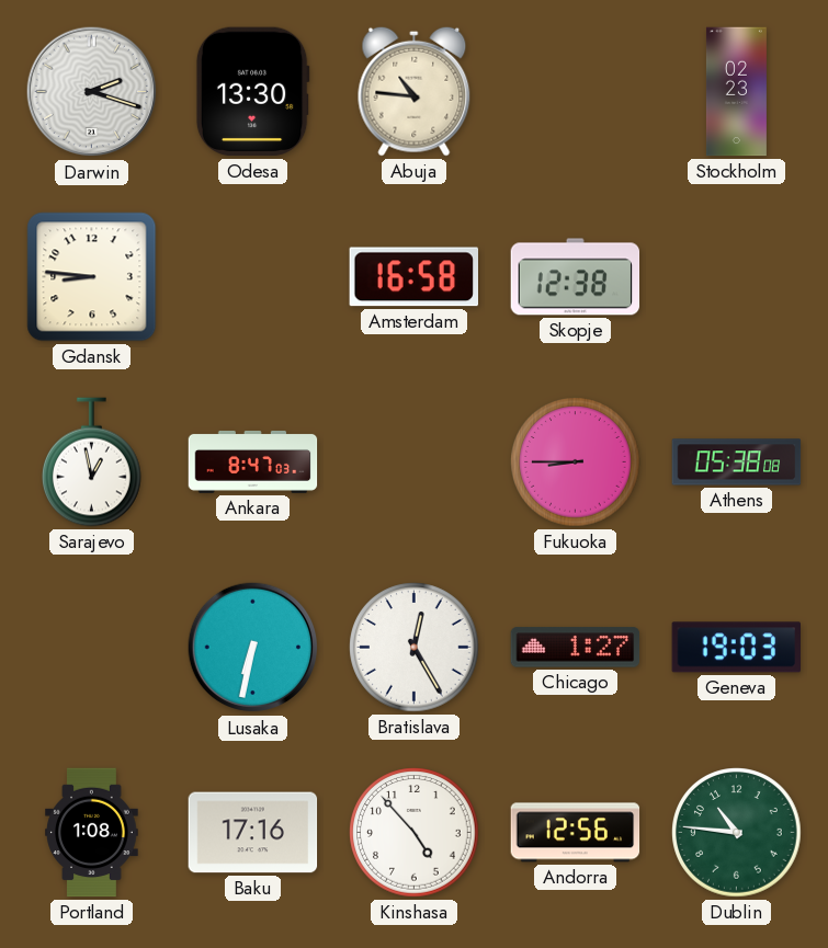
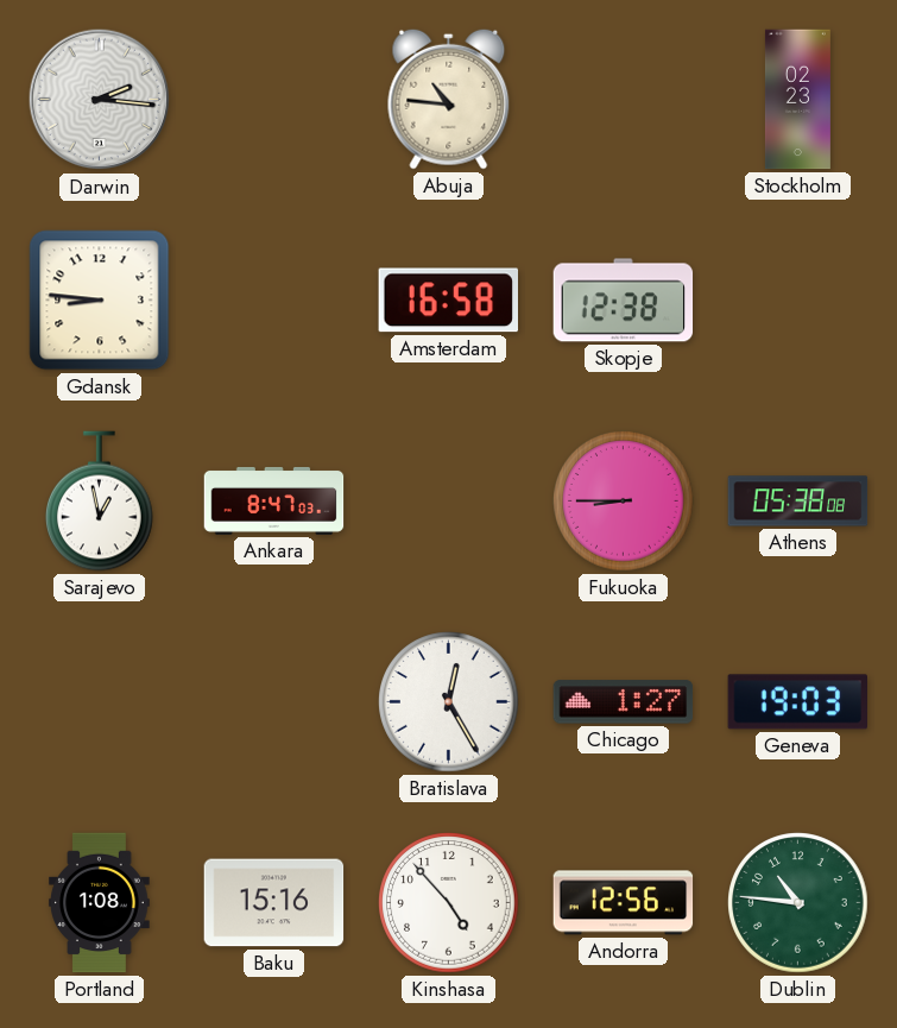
Darwin: 2:18 -> 2:16 (100, 100)
Odesa: 13:30 -> none (252, 92)
Lusaka: 6:32 -> none (253, 648)
Baku: 17:16 -> 15:16 (274, 903)
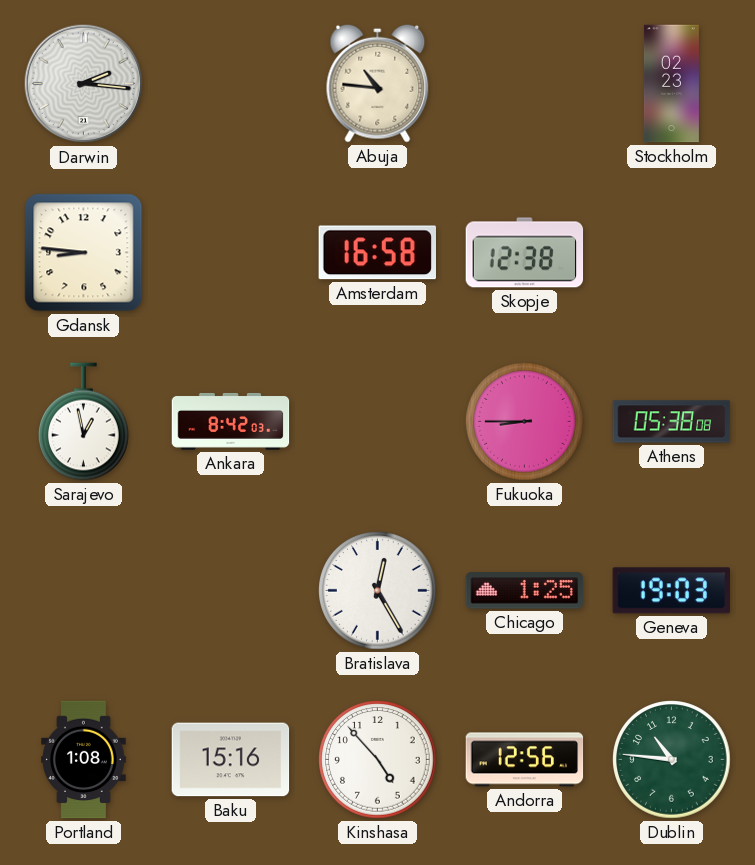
Ankara: 8:47 -> 8:42 (231, 421)
Chicago: 1:27 -> 1:25 (525, 591)
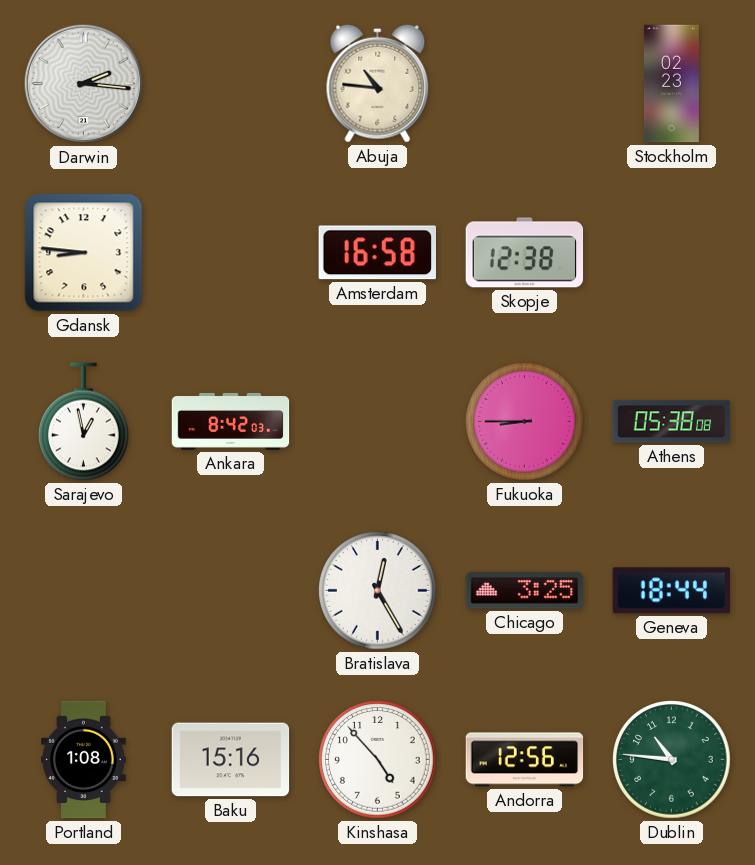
Chicago: 1:25 -> 3:25 (525, 591)
Geneva: 19:03 -> 18:44 (671, 591)
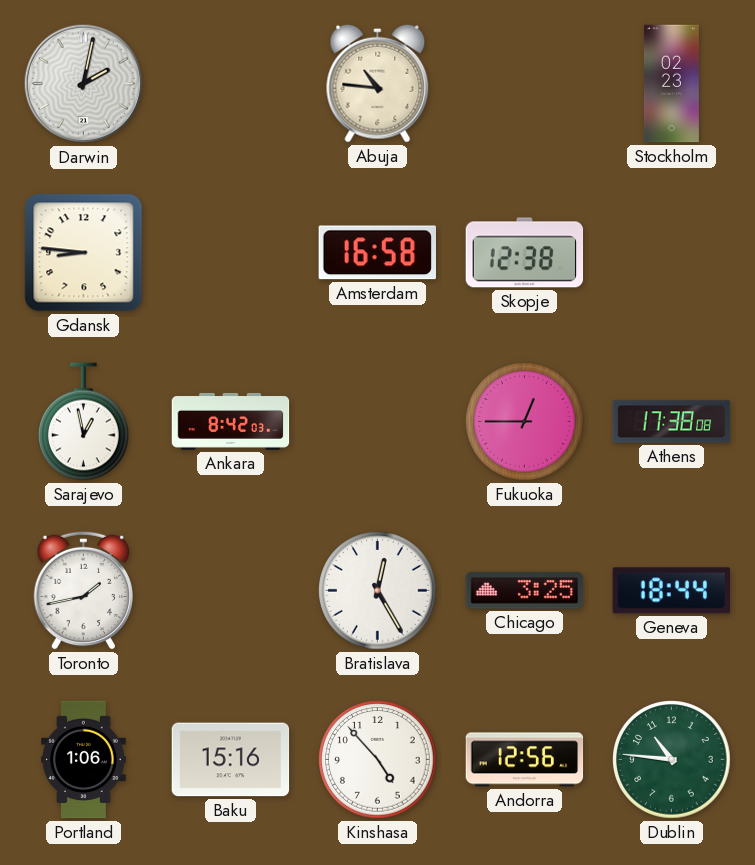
Darwin: 2:16 -> 2:02 (84, 84)
Fukuoka: 8:45 -> 12:45 (525, 422)
Athens: 05:38 -> 17:38 (672, 422)
Toronto: none -> 1:43 (84, 590)
Portland: 1:08 -> 1:06 (84, 760)
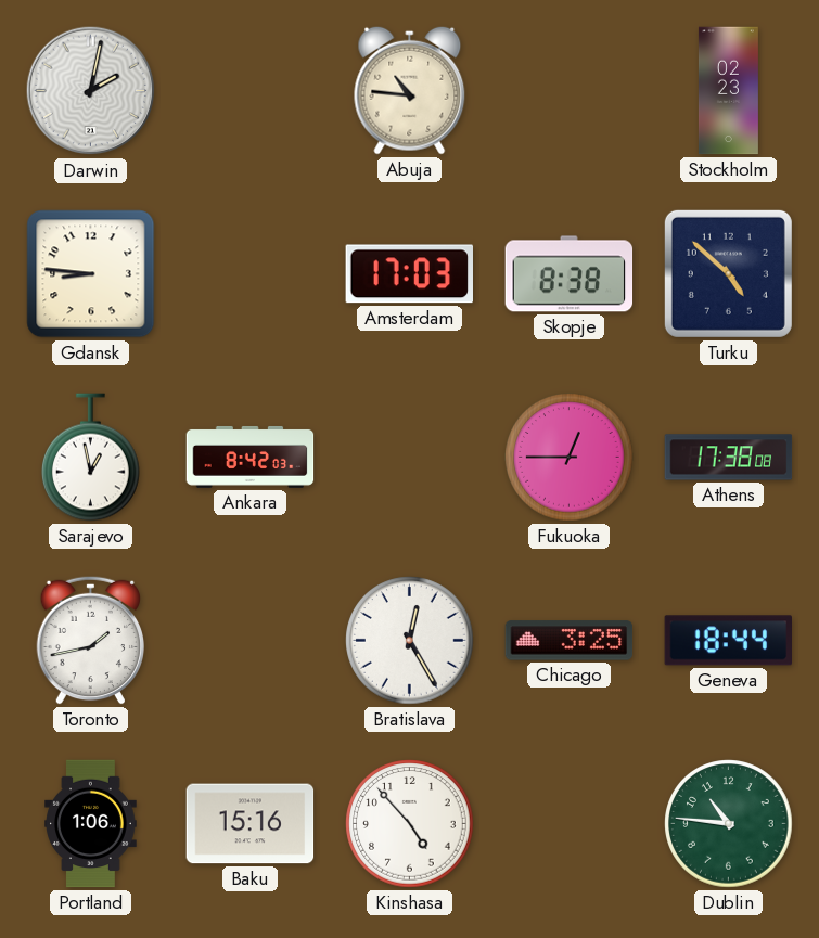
Amsterdam: 16:58 -> 17:03 (409, 274)
Skopje: 12:38 -> 8:38 (570, 274)
Turku: none -> 4:52 (728, 273)
Andorra: 12:56 -> none (525, 760)
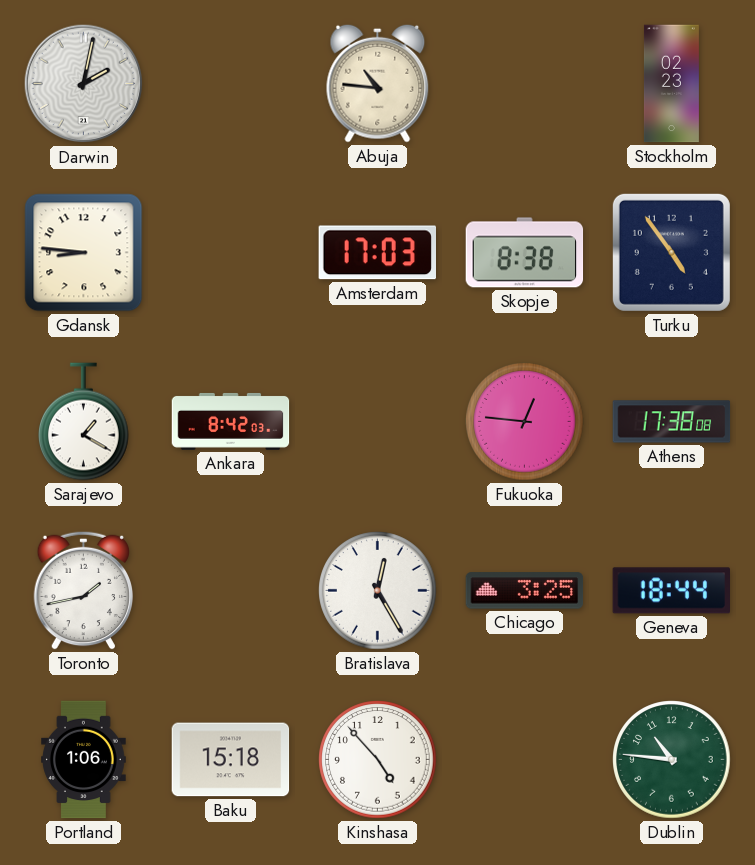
Turku: 4:52 -> 4:54 (671, 252)
Sarajevo: 12:58 -> 1:20 (84, 422)
Fukuoka: 12:45 -> 12:46 (525, 422)
Baku: 15:16 -> 15:18 (231, 760)
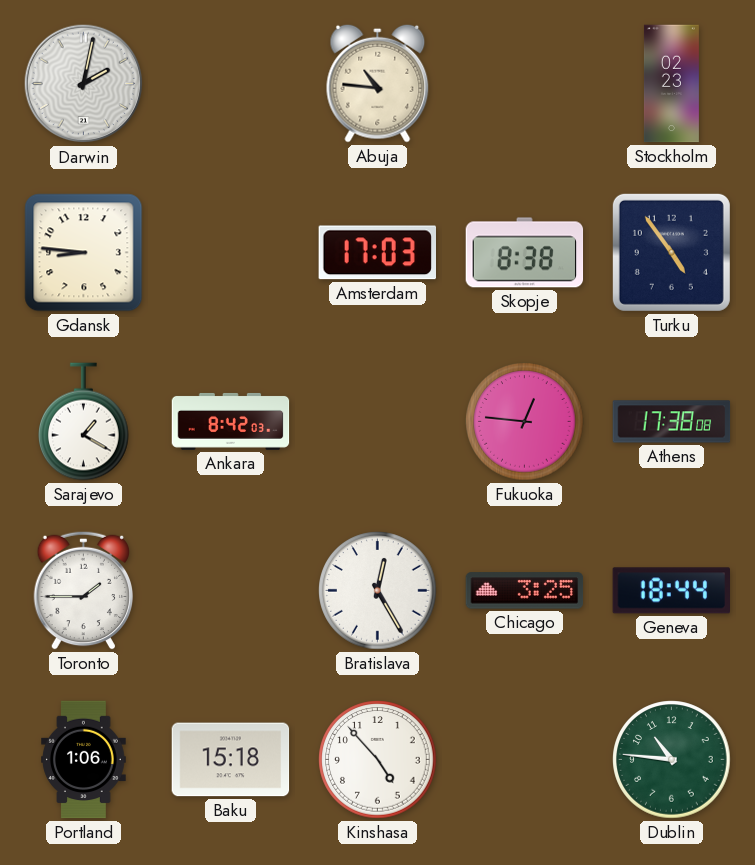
Toronto: 1:43 -> 1:45 (84, 590)
